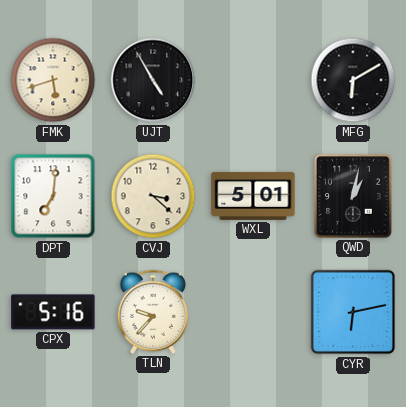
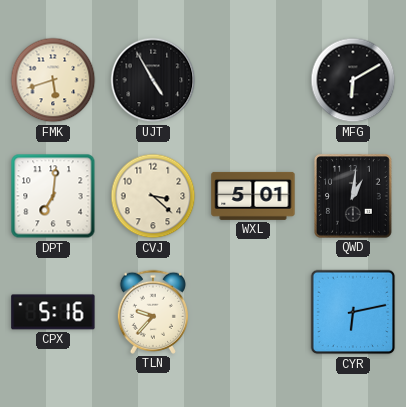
QWD: 1:02 -> 1:01 (354, 197)
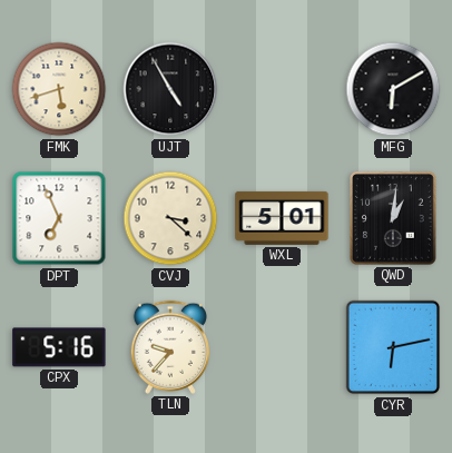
DPT: 7:01 -> 6:56 (59, 218)
